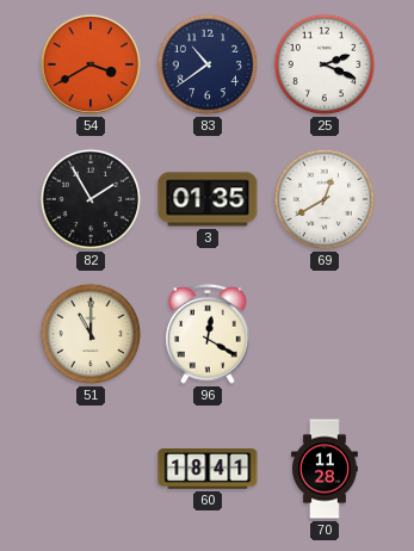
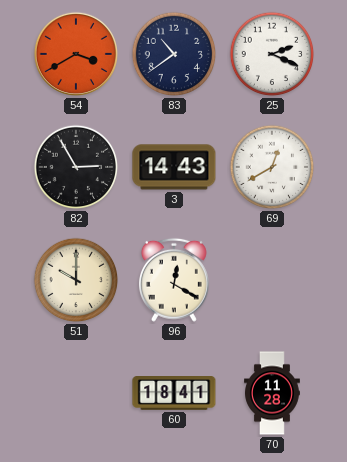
82: 1:55 -> 2:55 (76, 167)
3: 01:35 -> 14:43 (174, 167)
51: 11:00 -> 10:00 (76, 280)
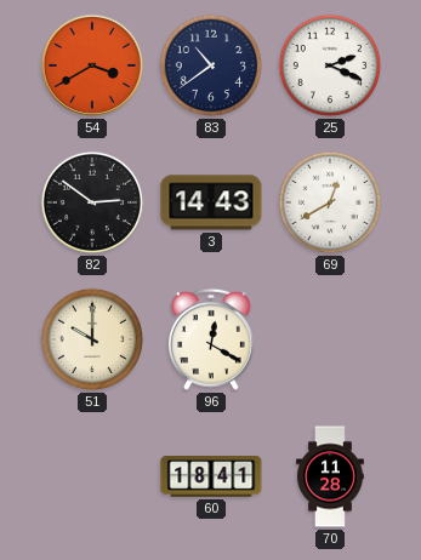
82: 2:55 -> 2:51 (92, 202)
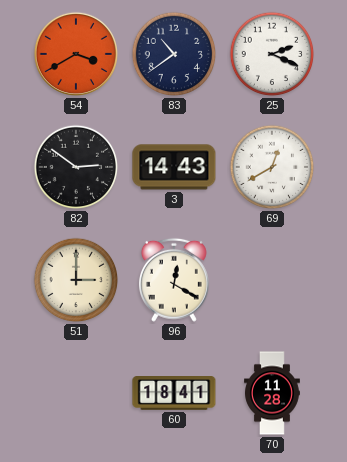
51: 10:00 -> 3:00 (76, 280)
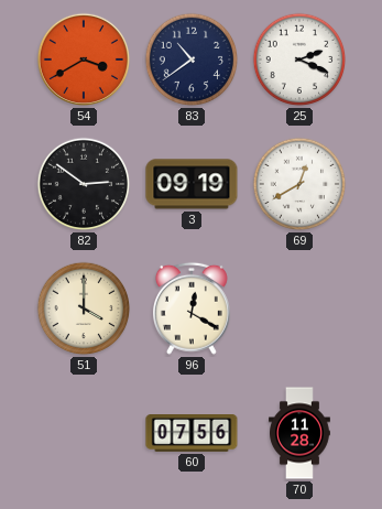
3: 14:43 -> 09:19 (192, 184)
51: 3:00 -> 4:00 (84, 308)
60: 18:41 -> 07:56 (192, 434)
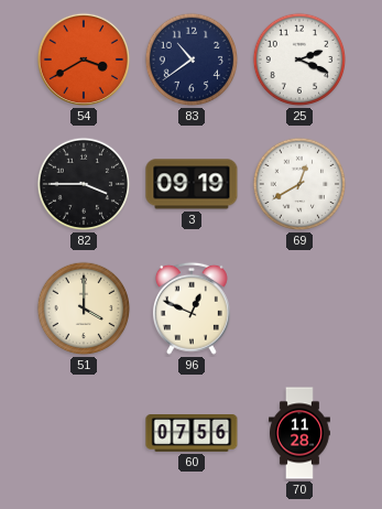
82: 2:51 -> 3:45 (84, 184)
96: 12:20 -> 12:49 (192, 308)
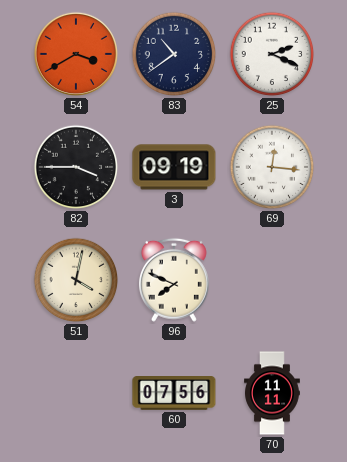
69: 12:40 -> 12:16 (272, 167)
51: 4:00 -> 4:02 (76, 280)
96: 12:49 -> 7:49 (174, 280)
70: 11:28 -> 11:11 (273, 393)
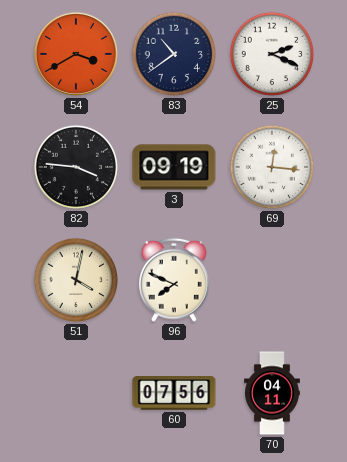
82: 3:45 -> 3:46 (76, 167)
70: 11:11 -> 04:11 (273, 393)
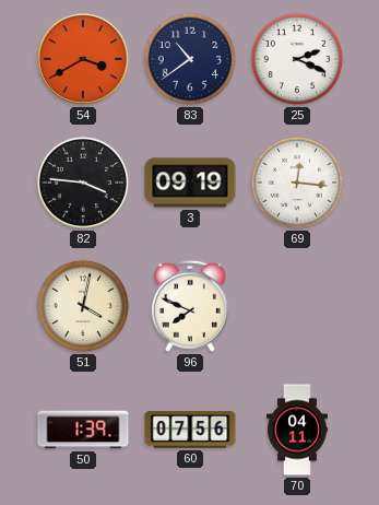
50: none -> 1:39 (83, 430)
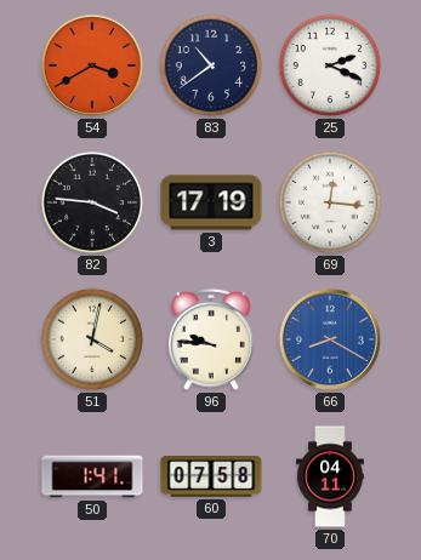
3: 09:19 -> 17:19 (211, 202)
96: 7:49 -> 9:46 (211, 339)
66: none -> 8:20 (330, 339)
50: 1:39 -> 1:41 (92, 476)
60: 07:56 -> 07:58 (211, 478)
